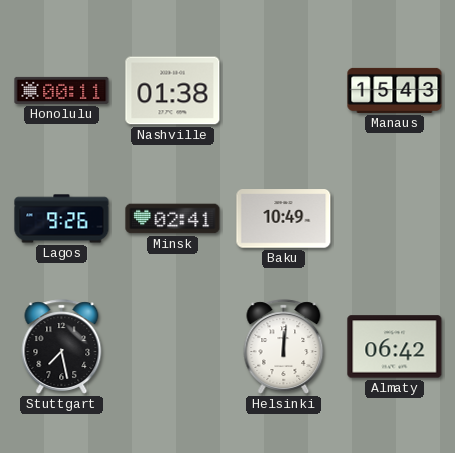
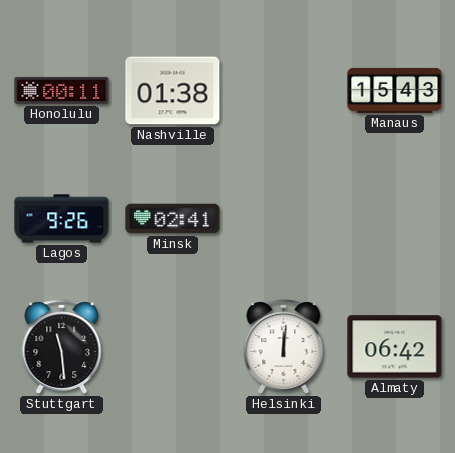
Baku: 10:49 -> none (284, 219)
Stuttgart: 7:28 -> 11:29 (62, 347)
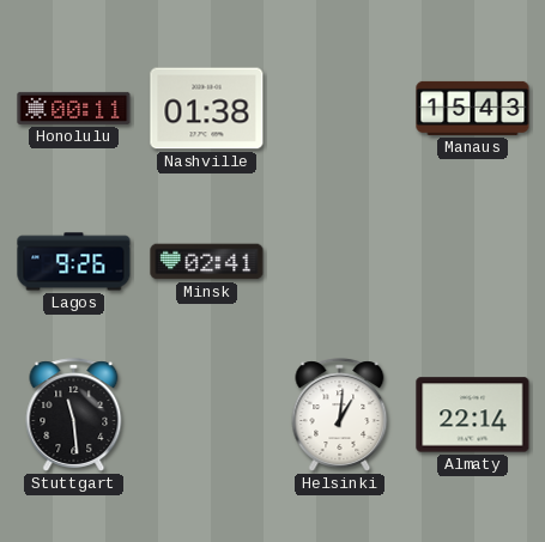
Helsinki: 12:01 -> 1:01 (340, 415)
Almaty: 06:42 -> 22:14 (473, 415)
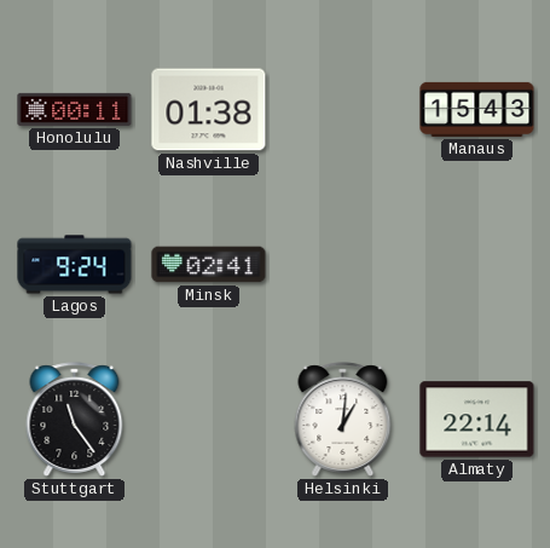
Lagos: 9:26 -> 9:24 (75, 265)
Stuttgart: 11:29 -> 11:24 (75, 420)
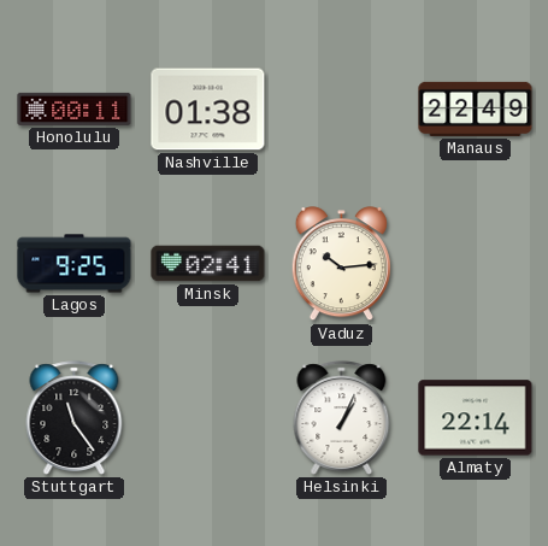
Manaus: 15:43 -> 22:49 (476, 108)
Lagos: 9:24 -> 9:25 (75, 264)
Vaduz: none -> 10:14 (341, 264)
Helsinki: 1:01 -> 1:04 (342, 418)
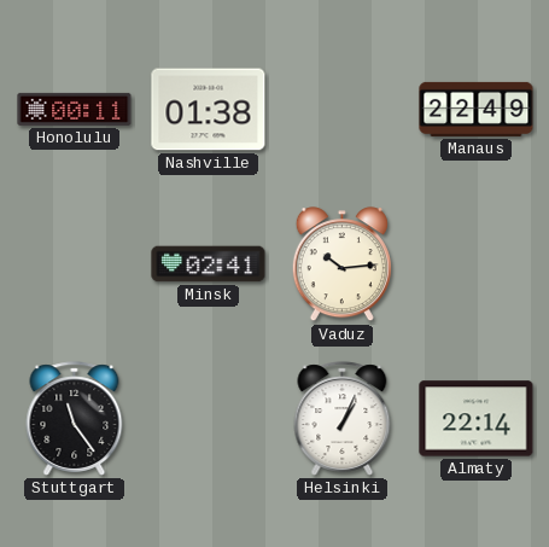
Lagos: 9:25 -> none (75, 264)
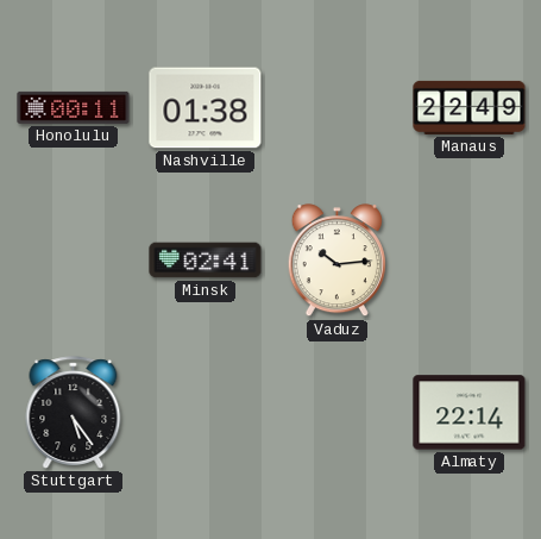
Stuttgart: 11:24 -> 5:24 (74, 413)
Helsinki: 1:04 -> none (343, 419)
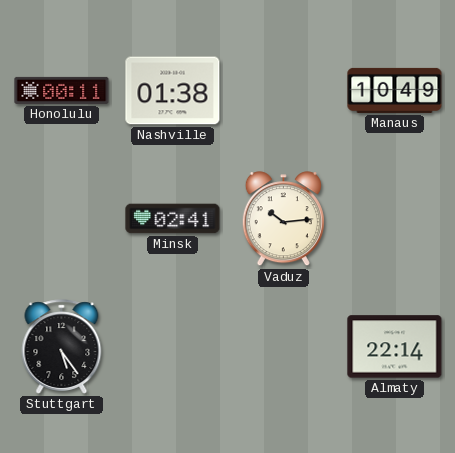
Manaus: 22:49 -> 10:49 (395, 90)
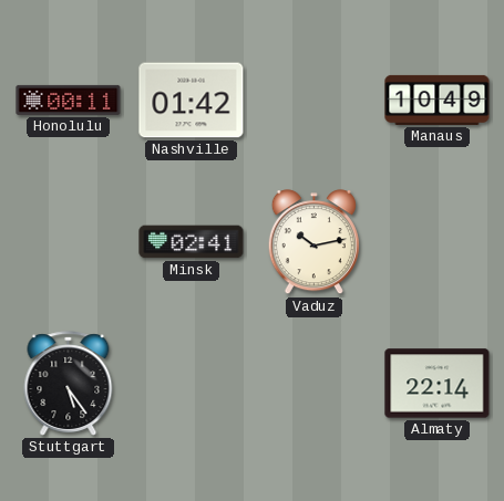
Nashville: 01:38 -> 01:42 (192, 101)
Vaduz: 10:14 -> 10:13 (313, 242)
